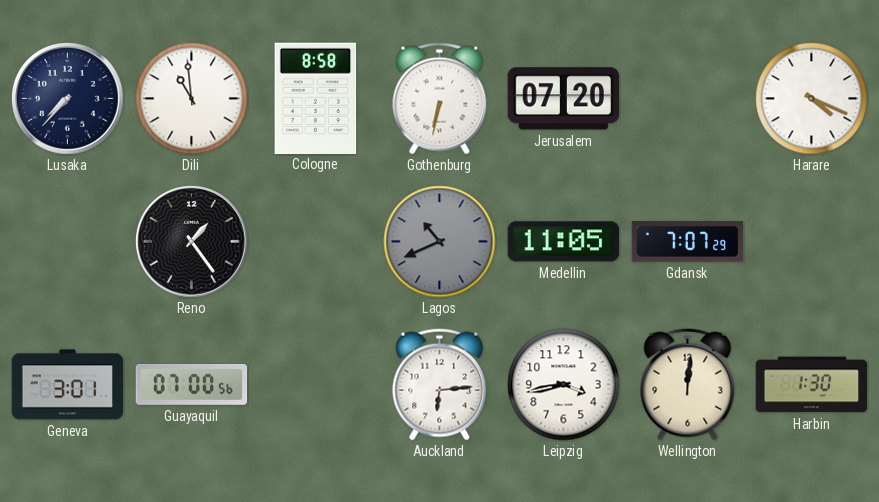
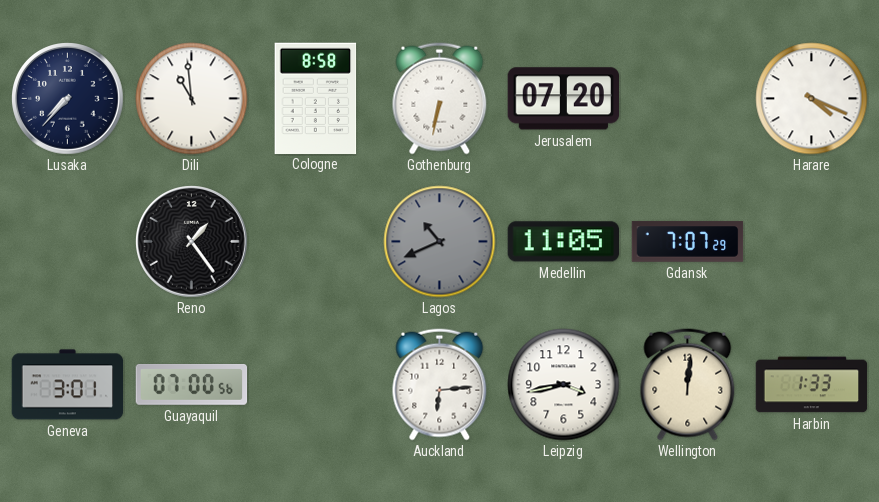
Harbin: 1:30 -> 1:33 (812, 385)
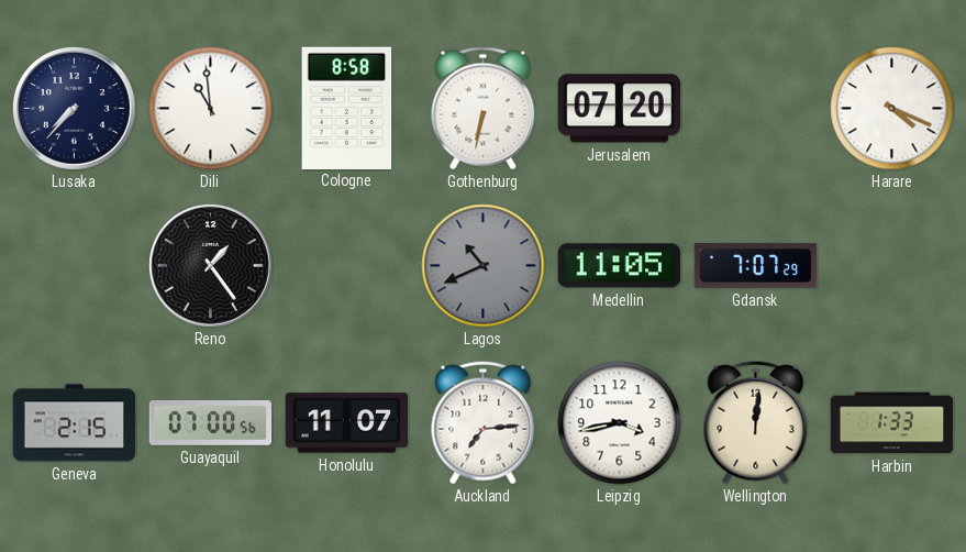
Geneva: 3:01 -> 2:15 (75, 423)
Honolulu: none -> 11:07 (347, 423)
Auckland: 6:14 -> 7:14 (484, 423)
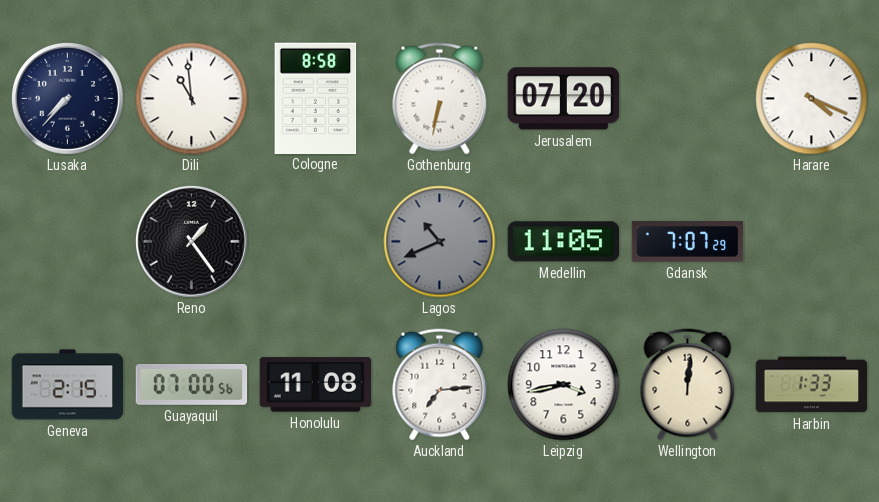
Honolulu: 11:07 -> 11:08 (316, 385)
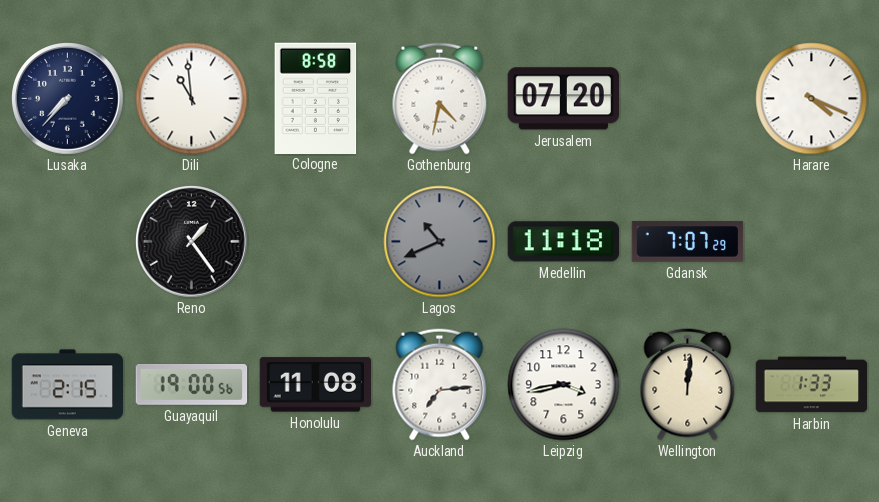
Gothenburg: 6:32 -> 4:32 (440, 99)
Medellin: 11:05 -> 11:18 (563, 242)
Guayaquil: 07:00 -> 19:00 (192, 385)
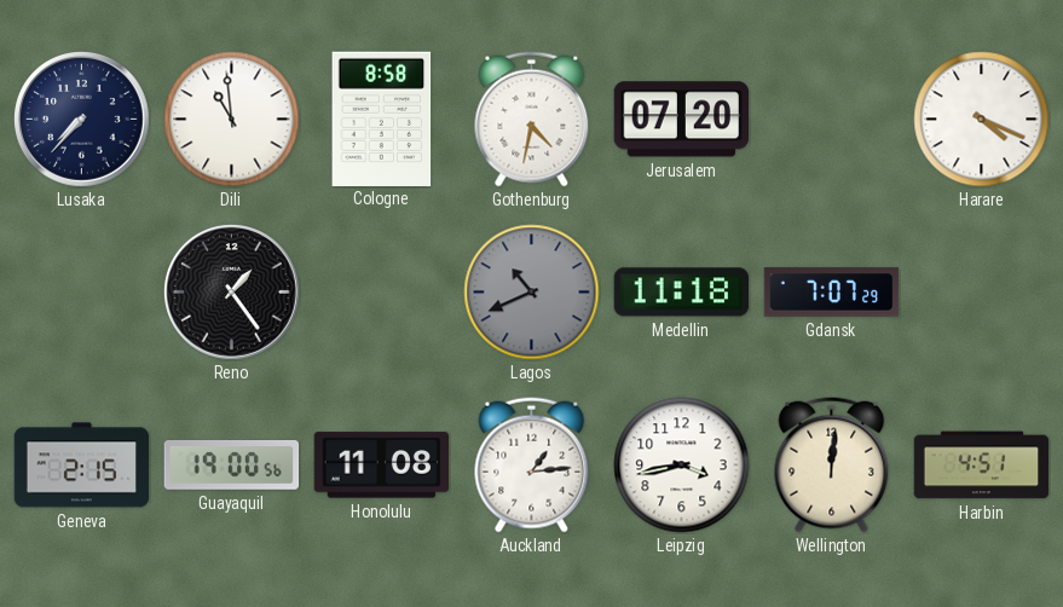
Auckland: 7:14 -> 1:14 (532, 466)
Harbin: 1:33 -> 4:51 (982, 466)
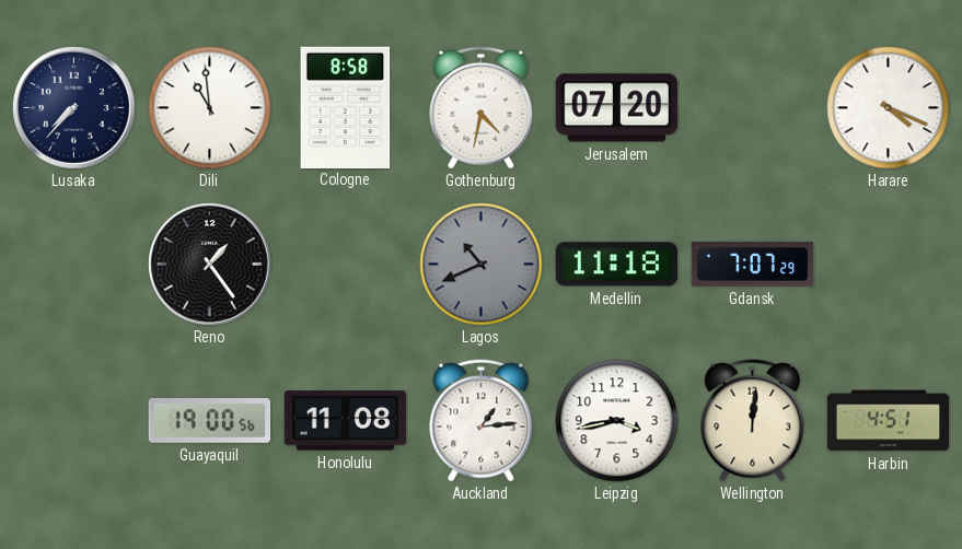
Geneva: 2:15 -> none (82, 466)
